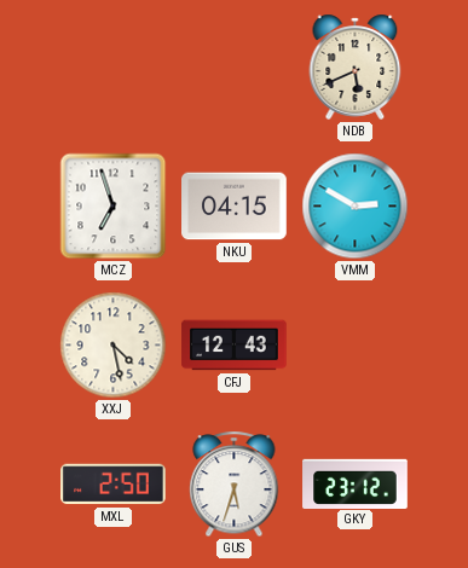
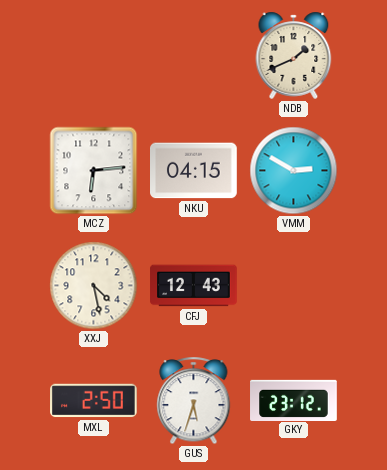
NDB: 5:41 -> 1:41 (294, 55)
MCZ: 6:57 -> 6:14 (94, 171)
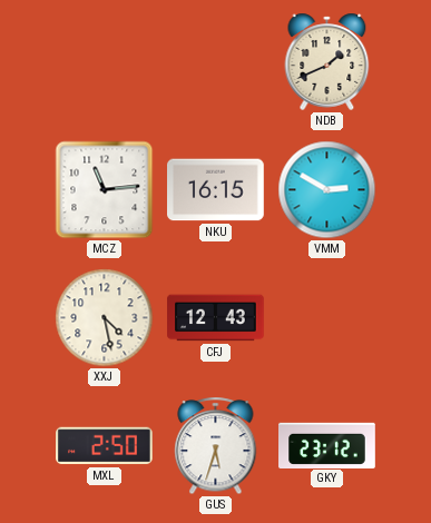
MCZ: 6:14 -> 11:14 (105, 190)
NKU: 04:15 -> 16:15 (216, 190)
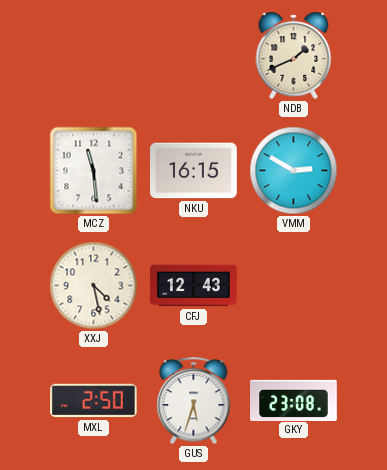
MCZ: 11:14 -> 11:29 (94, 171)
GKY: 23:12 -> 23:08 (294, 400)
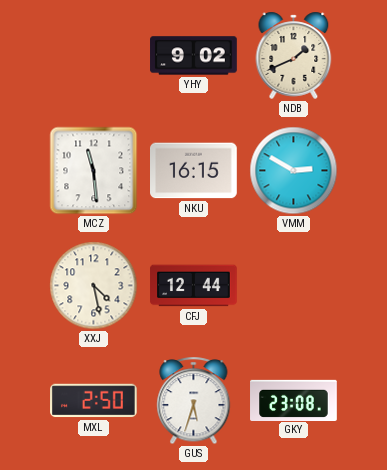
YHY: none -> 9:02 (194, 56)
CFJ: 12:43 -> 12:44 (194, 286)
